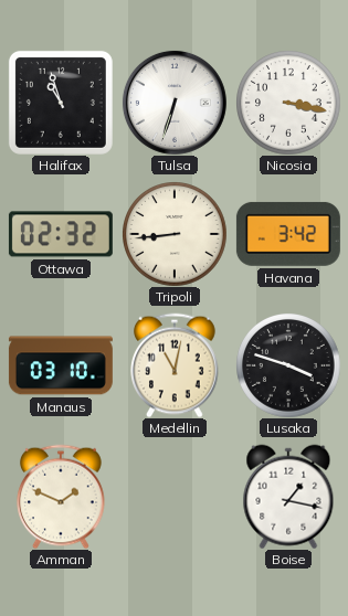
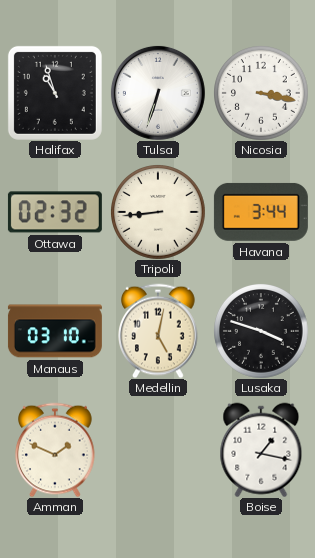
Havana: 3:42 -> 3:44 (261, 212)
Medellin: 11:02 -> 5:02 (159, 331)
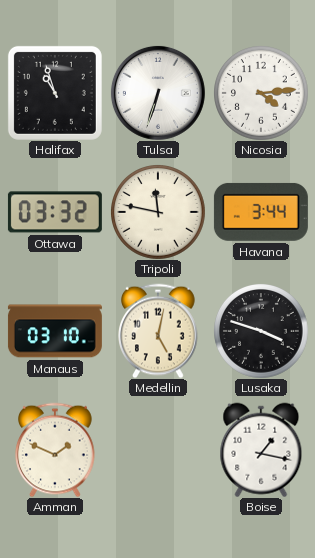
Nicosia: 3:17 -> 4:14 (261, 93)
Ottawa: 02:32 -> 03:32 (55, 212)
Tripoli: 8:44 -> 11:47 (158, 212)
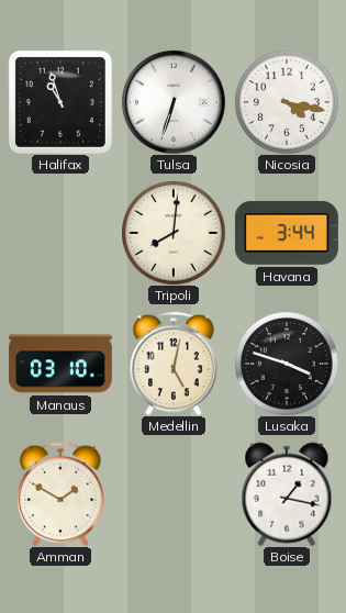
Nicosia: 4:14 -> 4:17 (287, 102)
Ottawa: 03:32 -> none (55, 212)
Tripoli: 11:47 -> 8:01 (174, 233)
Amman: 1:49 -> 1:50 (62, 494)
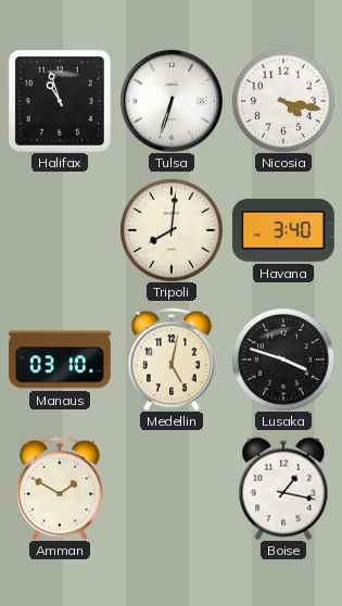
Havana: 3:44 -> 3:40 (283, 230)
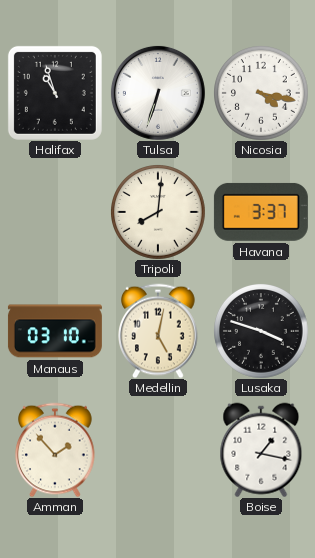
Havana: 3:40 -> 3:37 (261, 212)
Amman: 1:50 -> 1:53 (56, 450)
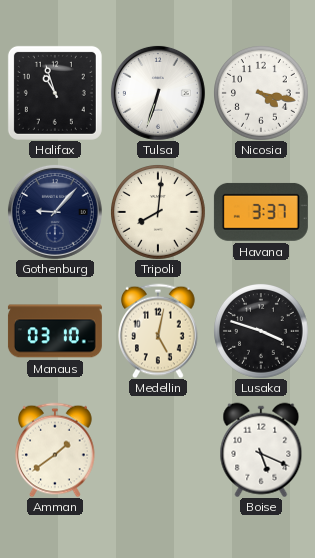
Gothenburg: none -> 9:07 (55, 212)
Amman: 1:53 -> 1:39 (56, 450)
Boise: 1:17 -> 5:19 (261, 450)
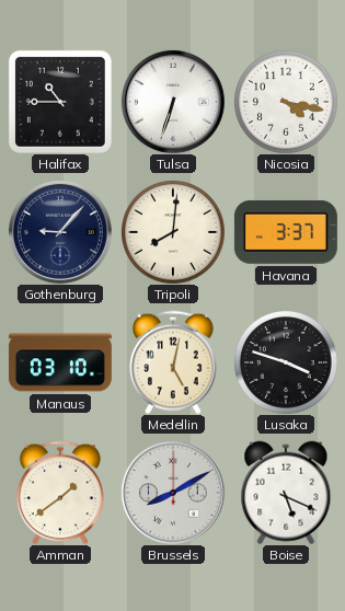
Halifax: 10:57 -> 10:45 (60, 102)
Brussels: none -> 8:10 (173, 493)
